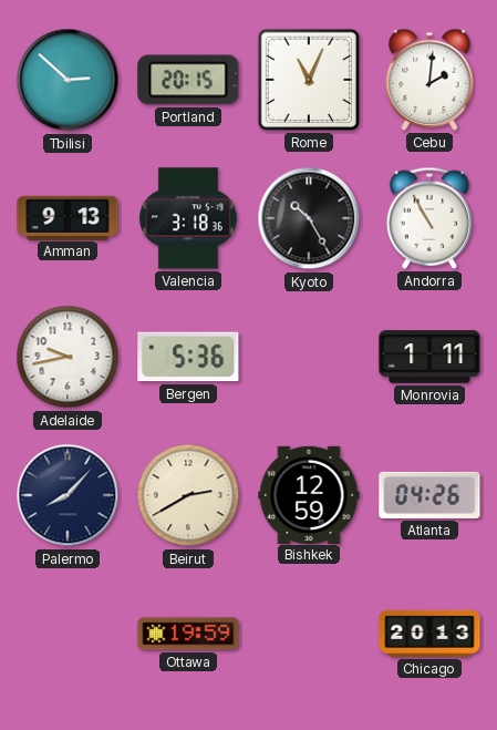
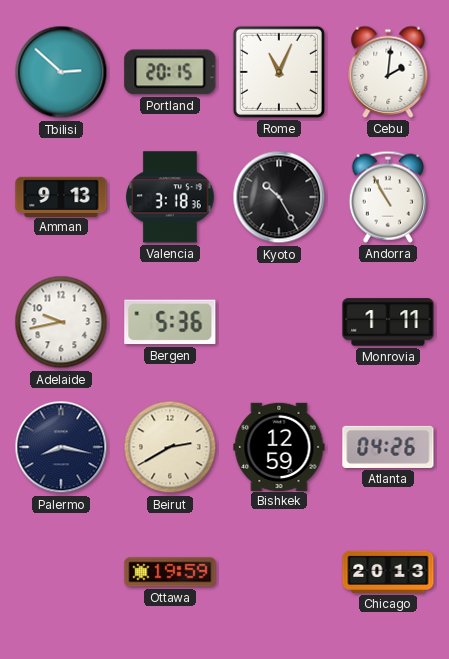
Palermo: 8:07 -> 8:17 (61, 447)
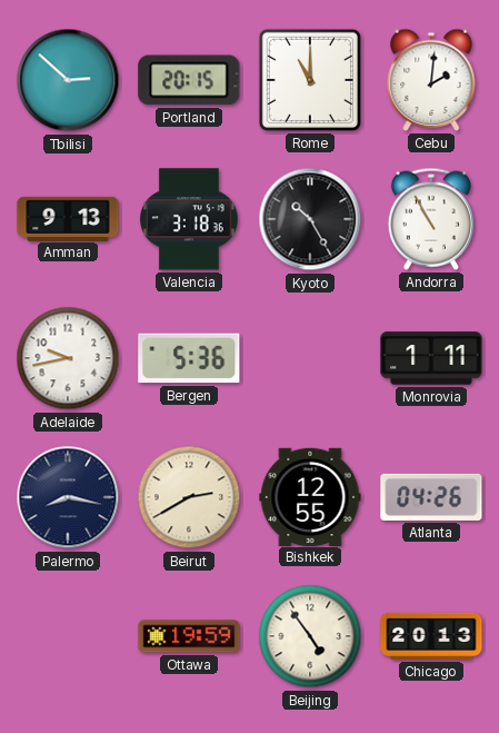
Rome: 11:04 -> 11:00 (310, 80)
Bishkek: 12:59 -> 12:55 (310, 496)
Beijing: none -> 4:54 (310, 636)
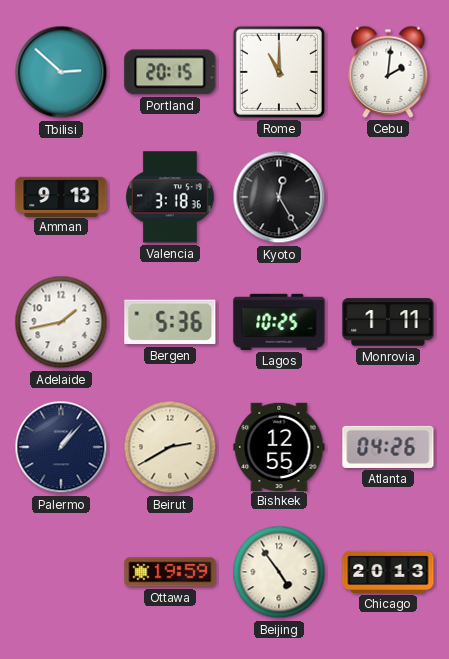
Kyoto: 10:25 -> 12:25 (279, 197)
Andorra: 10:55 -> none (431, 219)
Adelaide: 9:43 -> 1:43 (61, 322)
Lagos: none -> 10:25 (279, 322)
Palermo: 8:17 -> 1:07 (61, 447)
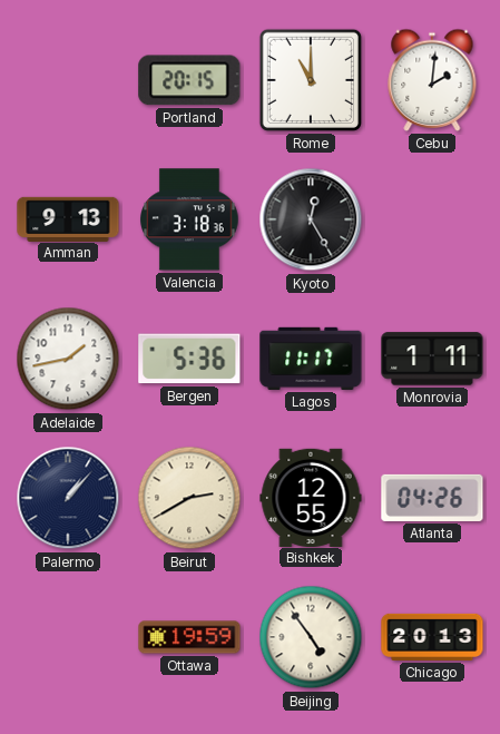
Tbilisi: 2:52 -> none (61, 72)
Lagos: 10:25 -> 11:17 (311, 359)
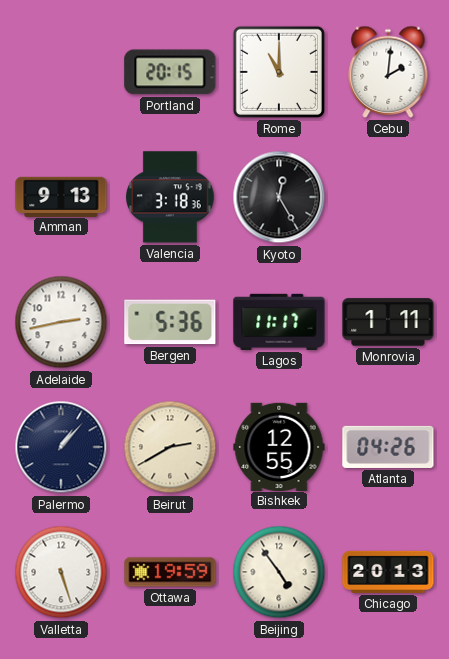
Adelaide: 1:43 -> 2:43 (61, 322)
Valletta: none -> 5:27 (61, 572)
